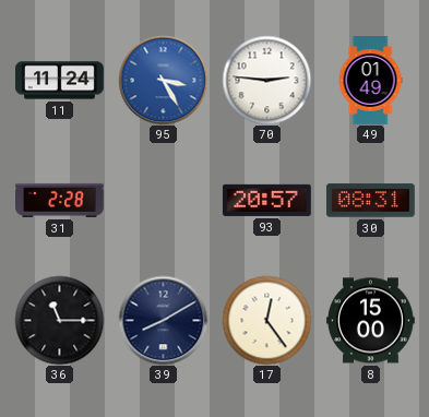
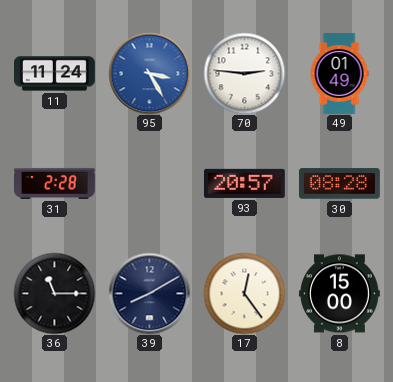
30: 08:31 -> 08:28 (339, 184)
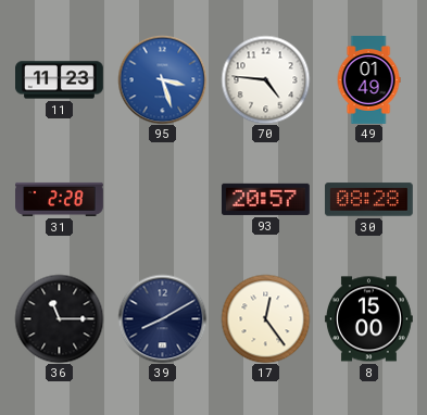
11: 11:24 -> 11:23 (60, 80)
95: 3:25 -> 3:27 (162, 79)
70: 2:46 -> 4:46 (265, 79)
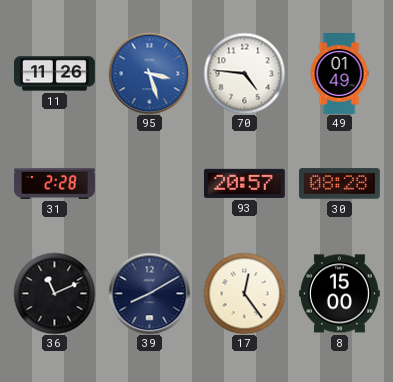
11: 11:23 -> 11:26 (55, 74)
36: 11:15 -> 11:11 (54, 293)
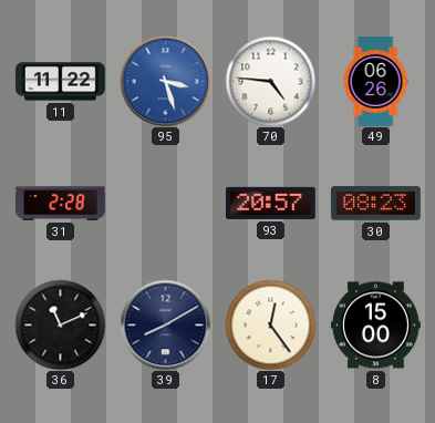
11: 11:26 -> 11:22 (61, 82)
49: 01:49 -> 06:26 (375, 82)
30: 08:28 -> 08:23 (375, 204)
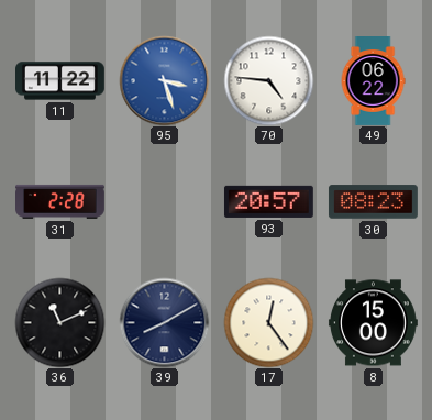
49: 06:26 -> 06:22 (373, 81)
